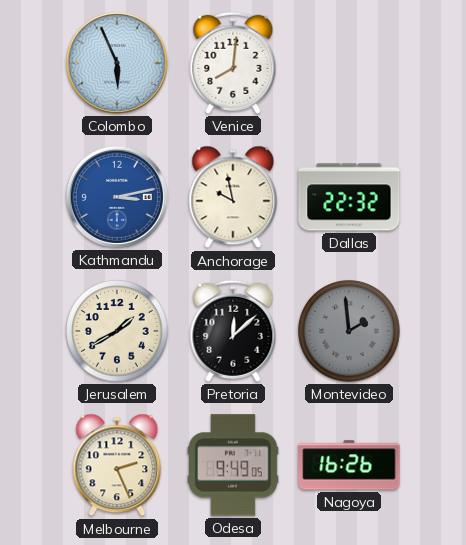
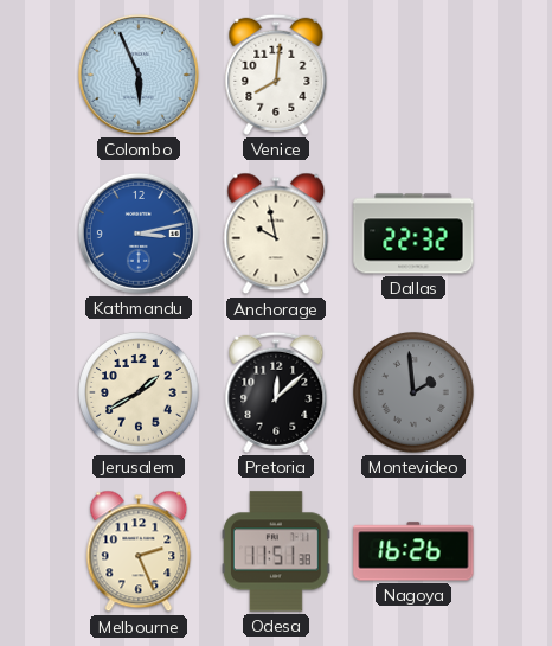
Odesa: 9:49 -> 11:51 (276, 551)
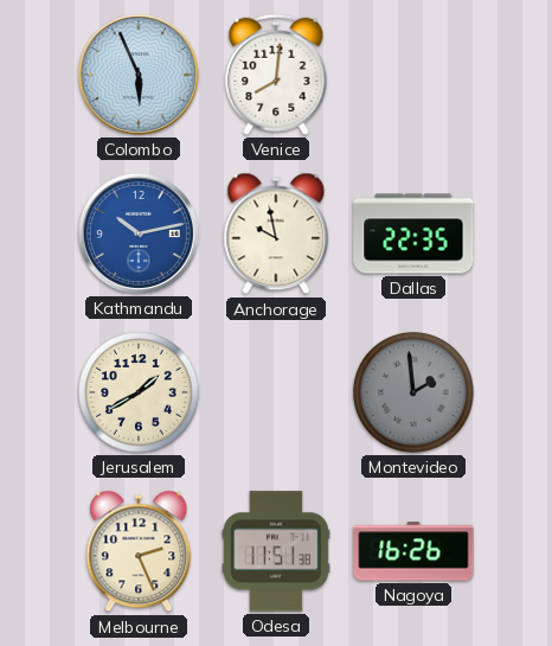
Kathmandu: 3:13 -> 10:13 (139, 234)
Dallas: 22:32 -> 22:35 (413, 234)
Pretoria: 12:08 -> none (276, 392)
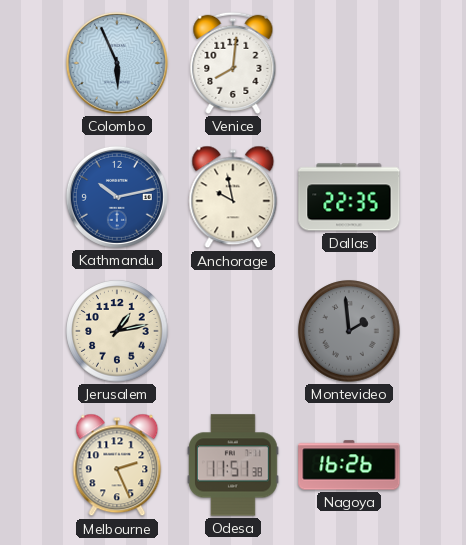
Jerusalem: 1:40 -> 1:13 (117, 331)
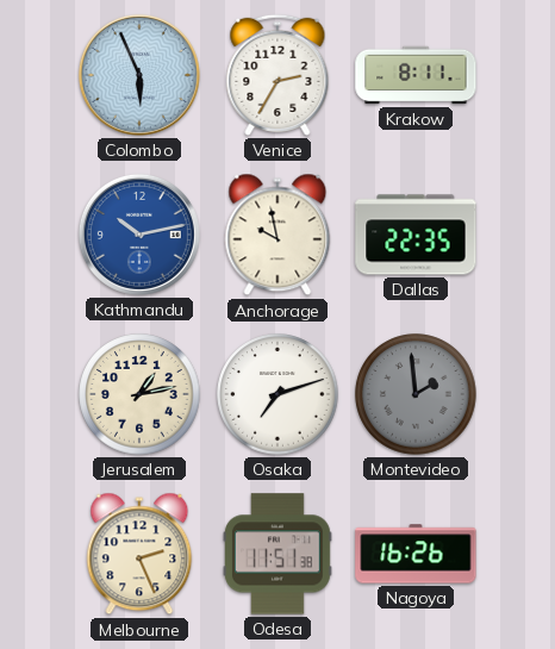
Venice: 8:01 -> 2:35 (277, 75)
Krakow: none -> 8:11 (416, 75)
Osaka: none -> 7:12 (277, 394)
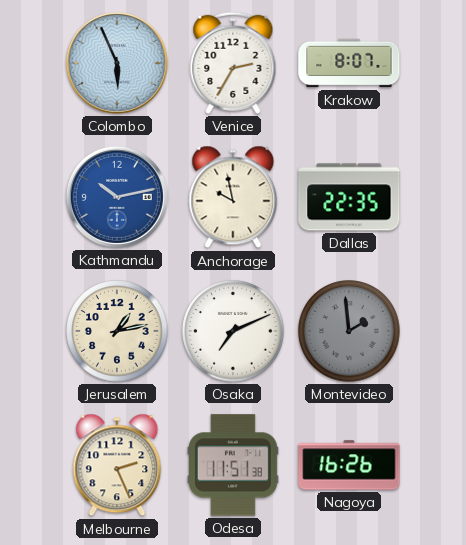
Krakow: 8:11 -> 8:07 (349, 63)
Osaka: 7:12 -> 7:11 (233, 331)
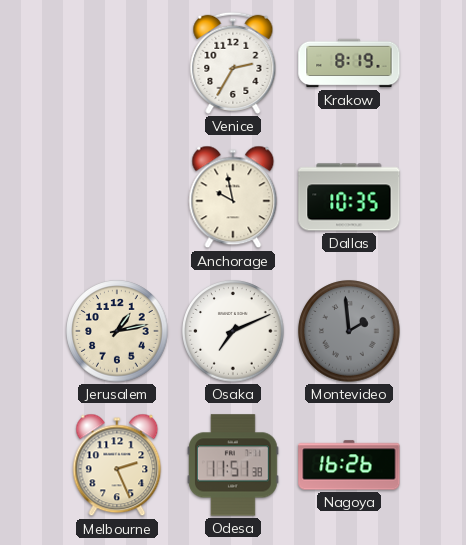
Colombo: 5:56 -> none (117, 63)
Krakow: 8:07 -> 8:19 (349, 63)
Kathmandu: 10:13 -> none (117, 197)
Dallas: 22:35 -> 10:35 (349, 197)
